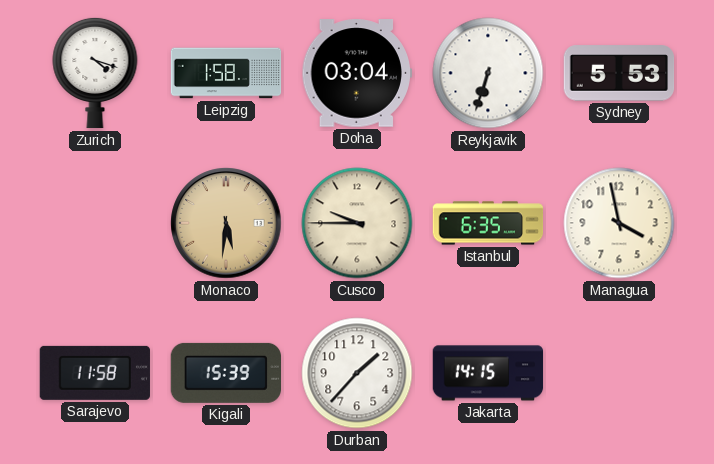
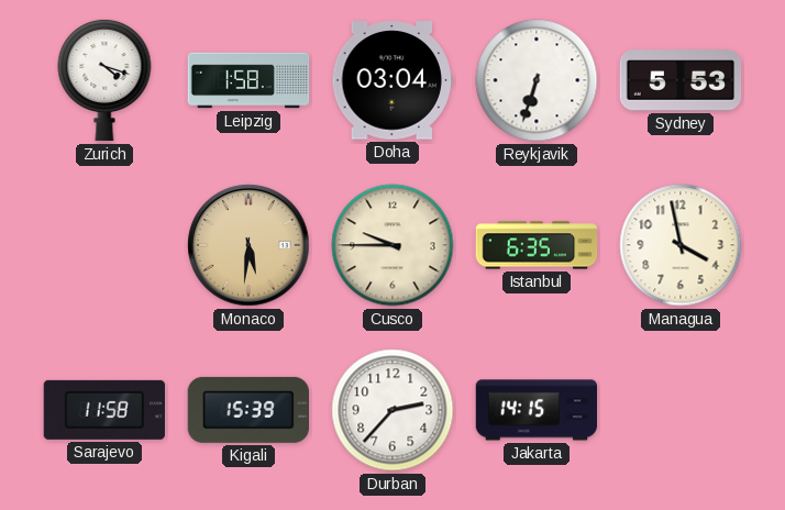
Durban: 1:37 -> 2:37 (393, 410)
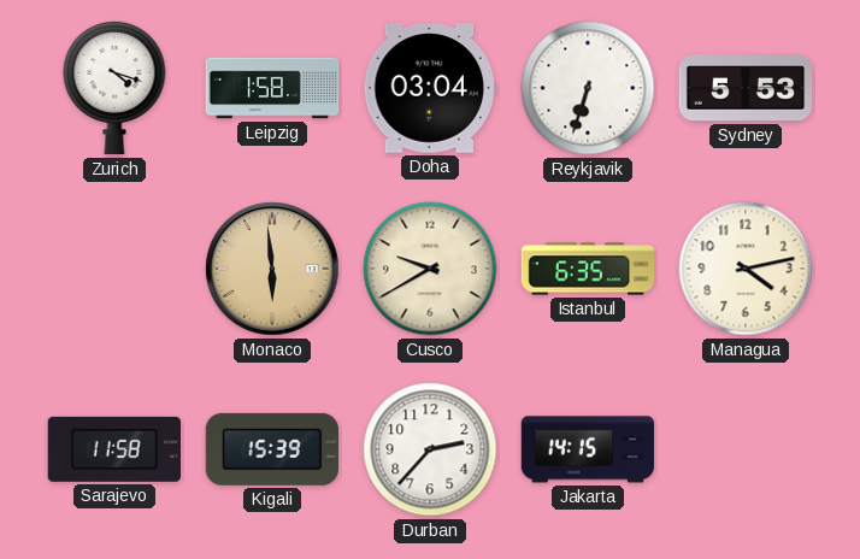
Monaco: 5:31 -> 5:59 (272, 269)
Cusco: 9:45 -> 9:40 (430, 269)
Managua: 3:58 -> 4:13 (746, 269)
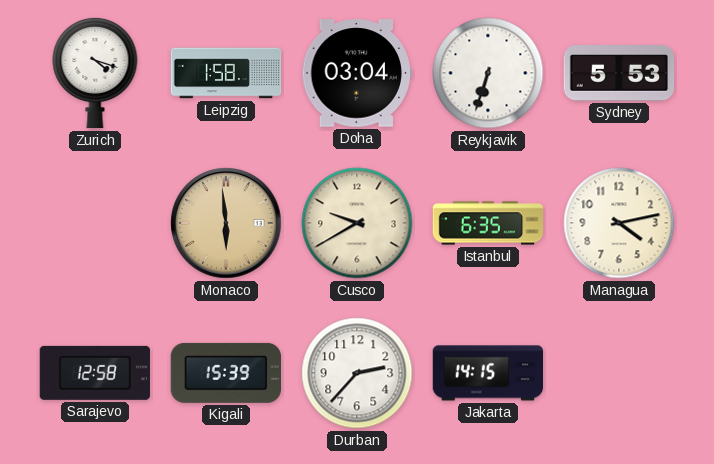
Sarajevo: 11:58 -> 12:58 (94, 373)
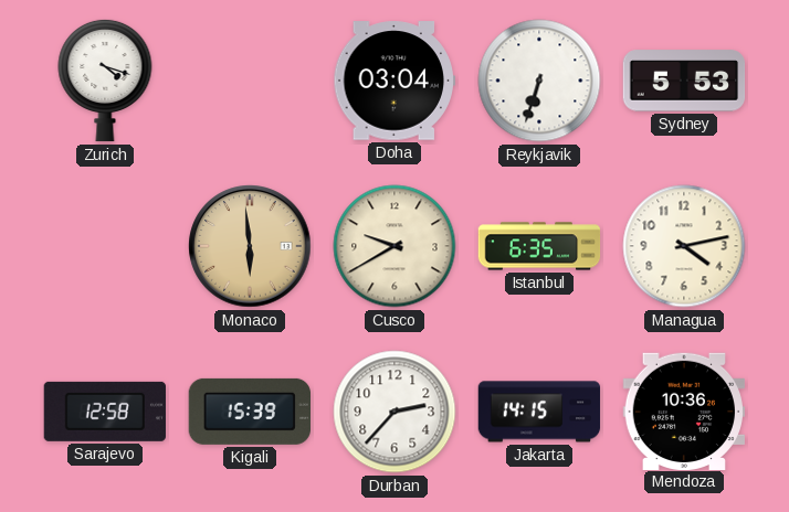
Leipzig: 1:58 -> none (226, 73)
Mendoza: none -> 10:36 (683, 410)
